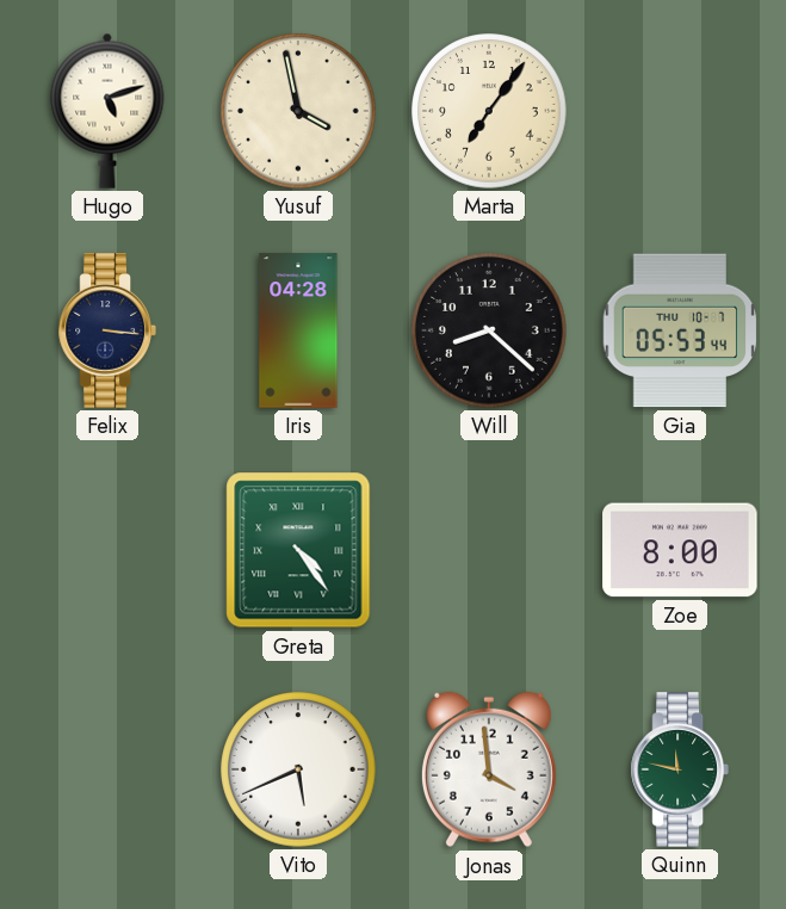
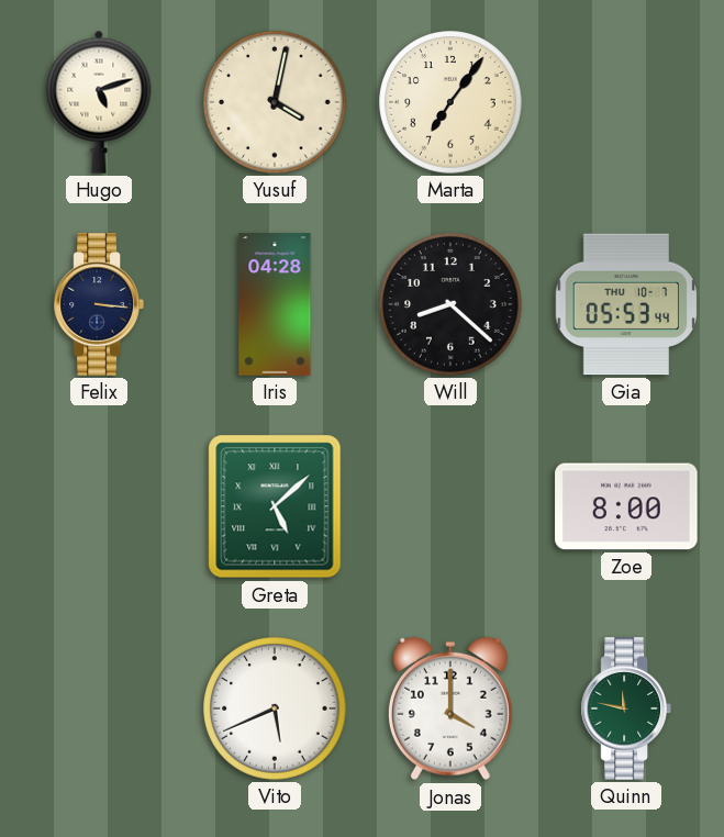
Yusuf: 3:58 -> 4:02 (275, 102)
Greta: 4:24 -> 5:08 (275, 506)
Jonas: 3:59 -> 4:00 (450, 708)
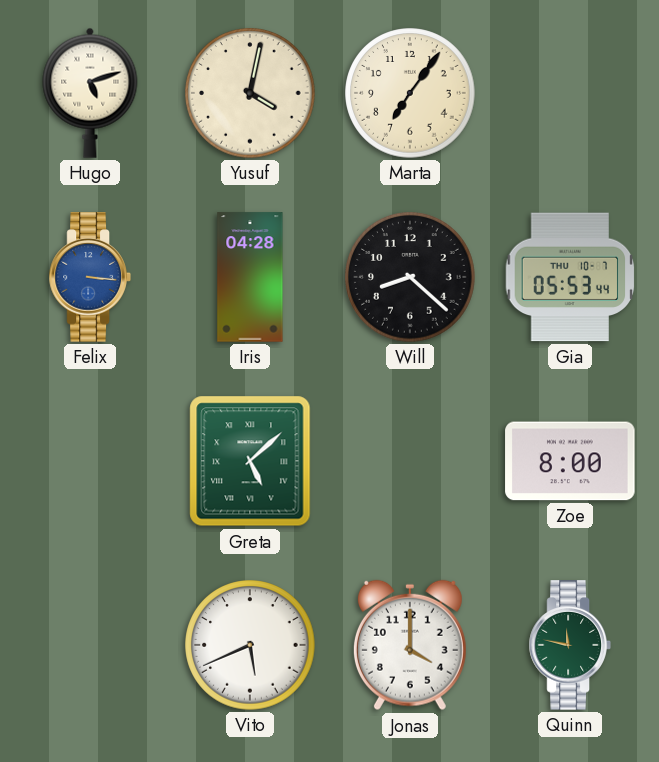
Felix dial: navy -> blue (90, 277)
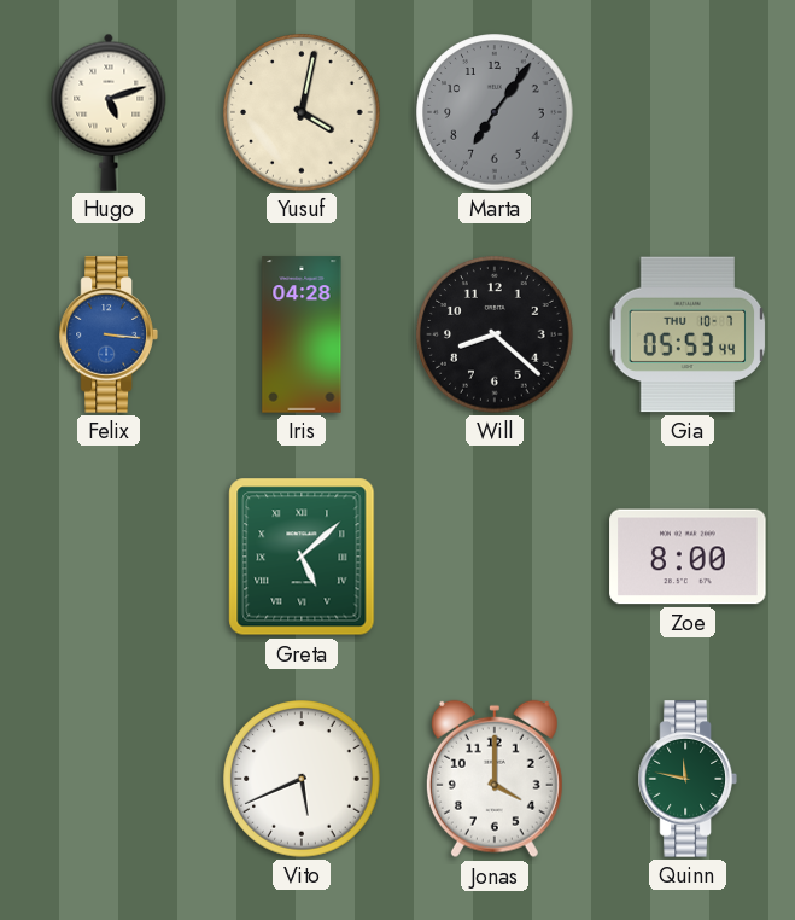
Marta dial: cream -> grey (495, 112)
